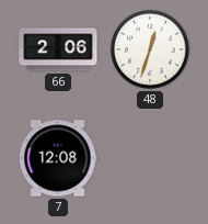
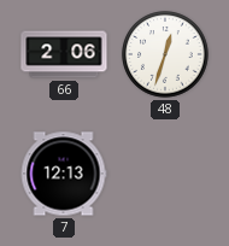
7: 12:08 -> 12:13 (64, 174)
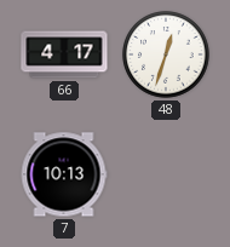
66: 2:06 -> 4:17 (64, 54)
7: 12:13 -> 10:13 (64, 174)
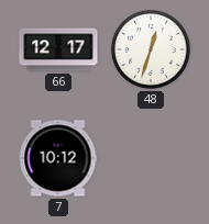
66: 4:17 -> 12:17 (58, 49)
7: 10:13 -> 10:12 (58, 158)
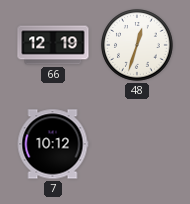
66: 12:17 -> 12:19 (53, 45)
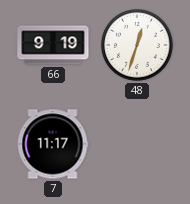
66: 12:19 -> 9:19 (53, 45)
7: 10:12 -> 11:17 (53, 144)
